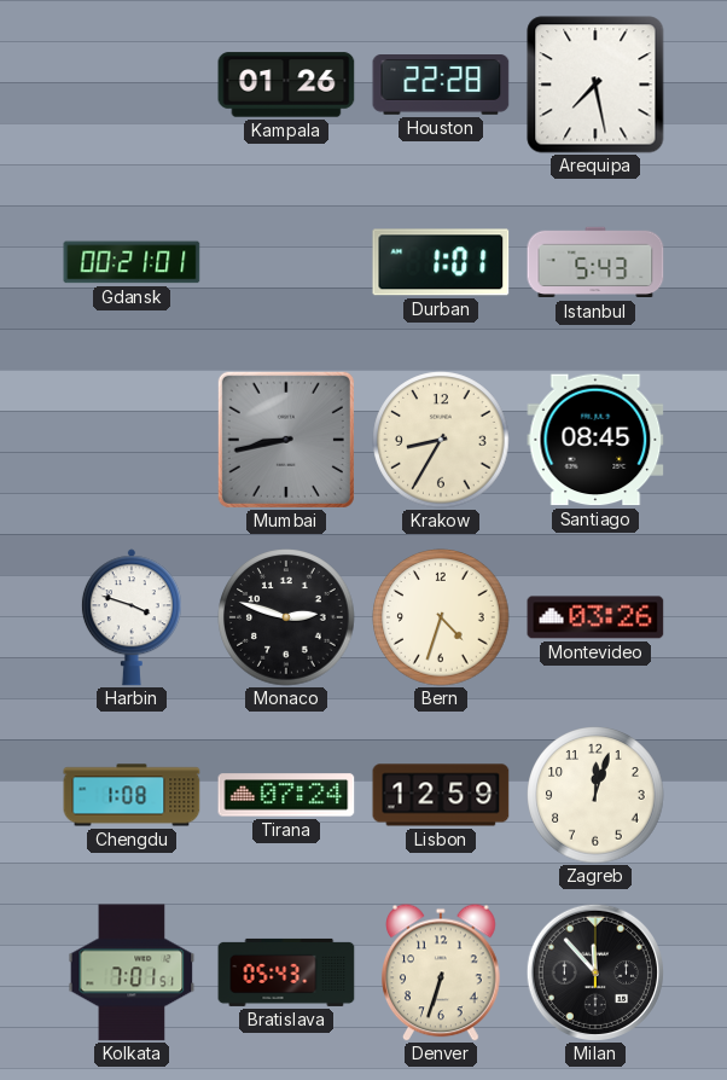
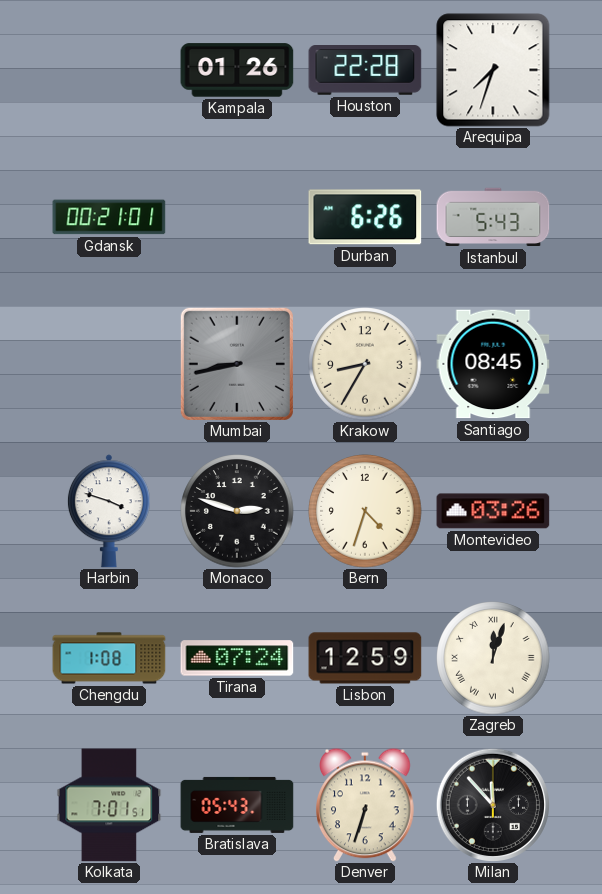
Arequipa: 7:28 -> 7:33 (493, 70)
Durban: 1:01 -> 6:26 (365, 217)
Zagreb numerals: Arabic -> Roman (493, 658)
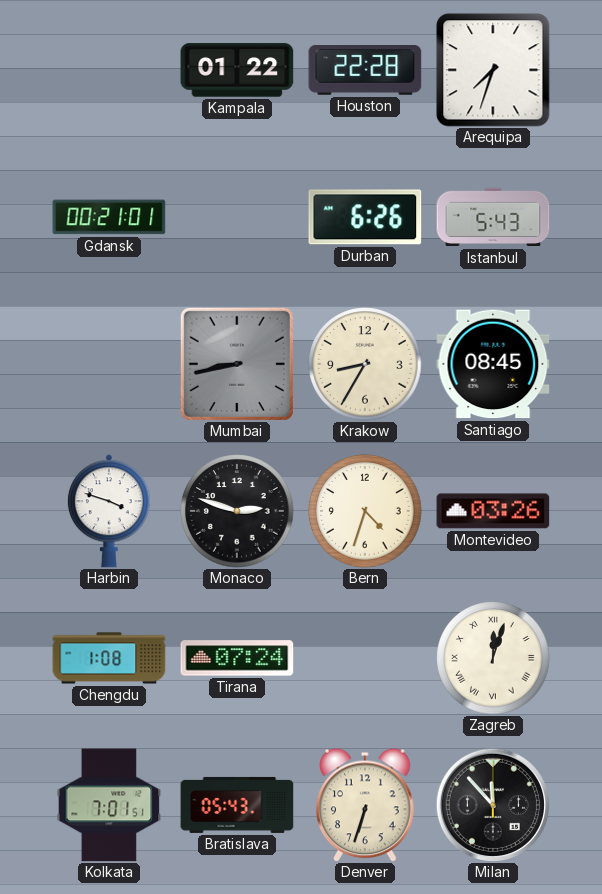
Kampala: 01:26 -> 01:22 (237, 70)
Lisbon: 12:59 -> none (365, 658)
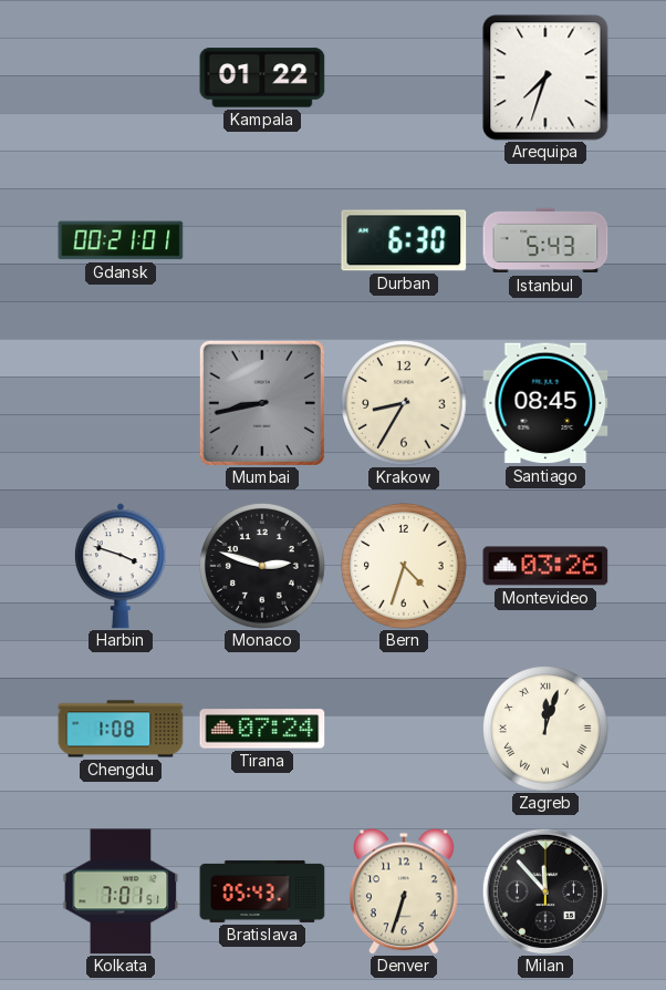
Houston: 22:28 -> none (365, 71)
Durban: 6:26 -> 6:30 (404, 240)
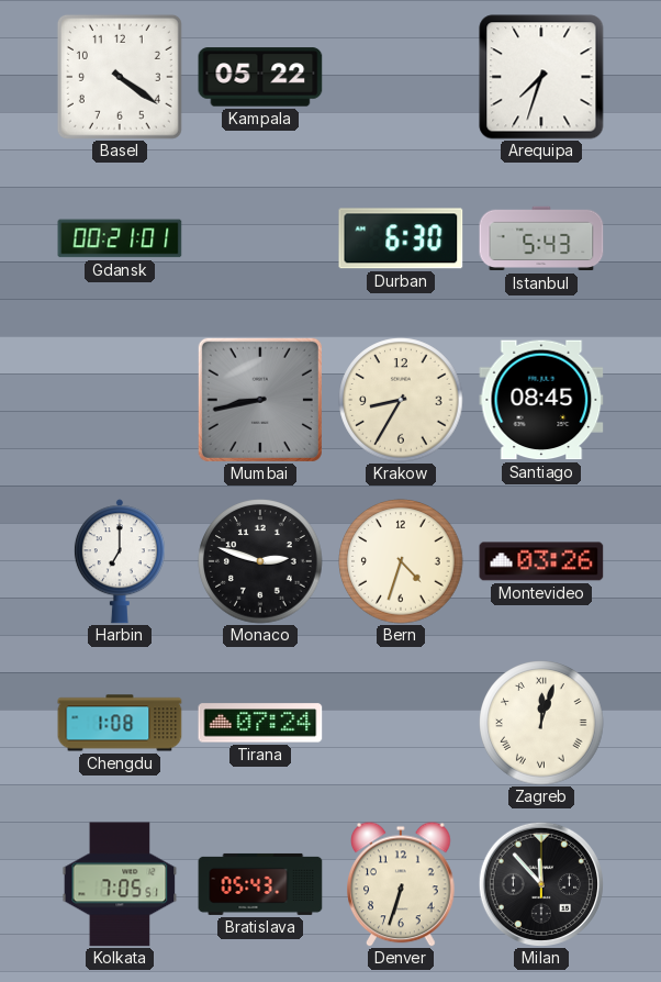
Basel: none -> 4:21 (120, 77)
Kampala: 01:22 -> 05:22 (260, 77)
Harbin: 3:48 -> 7:00 (120, 561)
Kolkata: 7:01 -> 7:05 (120, 884)
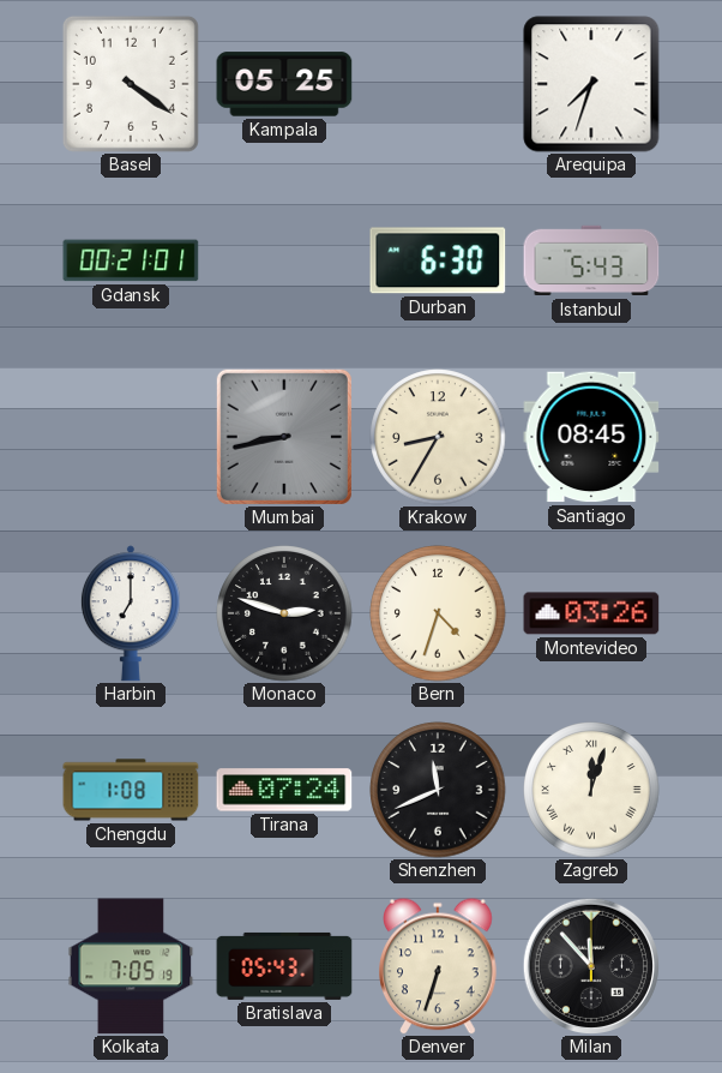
Kampala: 05:22 -> 05:25 (284, 84)
Shenzhen: none -> 11:41 (438, 790)
Kolkata: 7:05:51 -> 7:05:19 (131, 966)
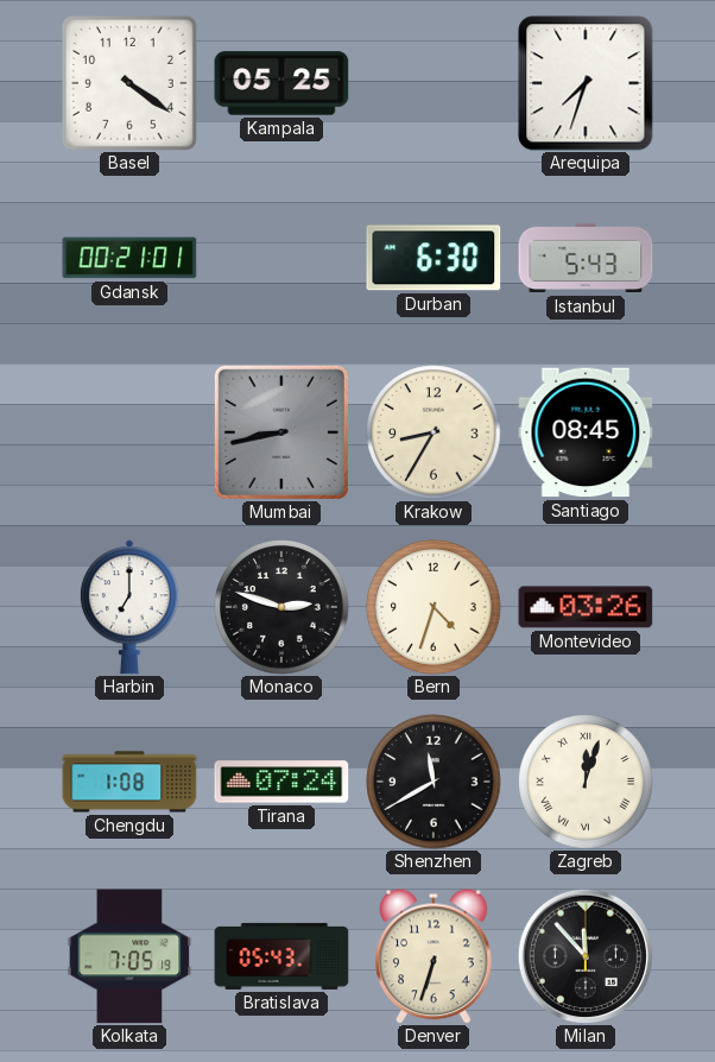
Shenzhen: 11:41 -> 11:40 (434, 782)
